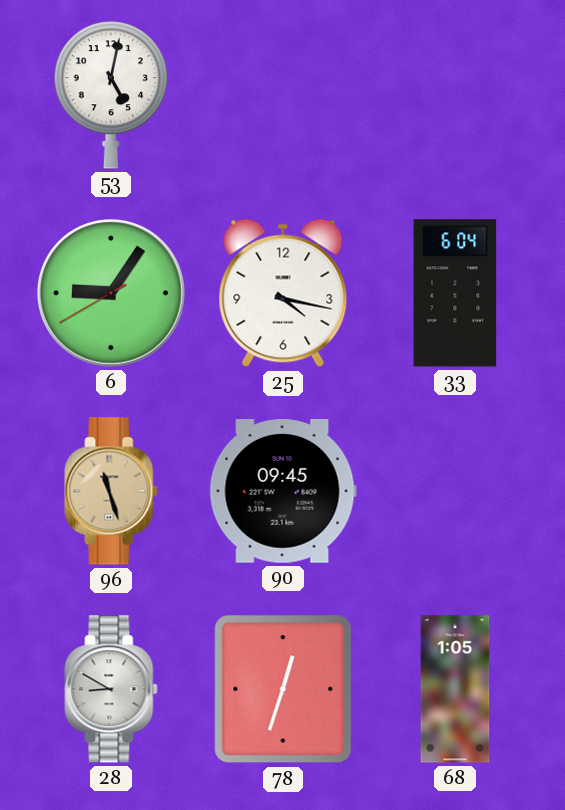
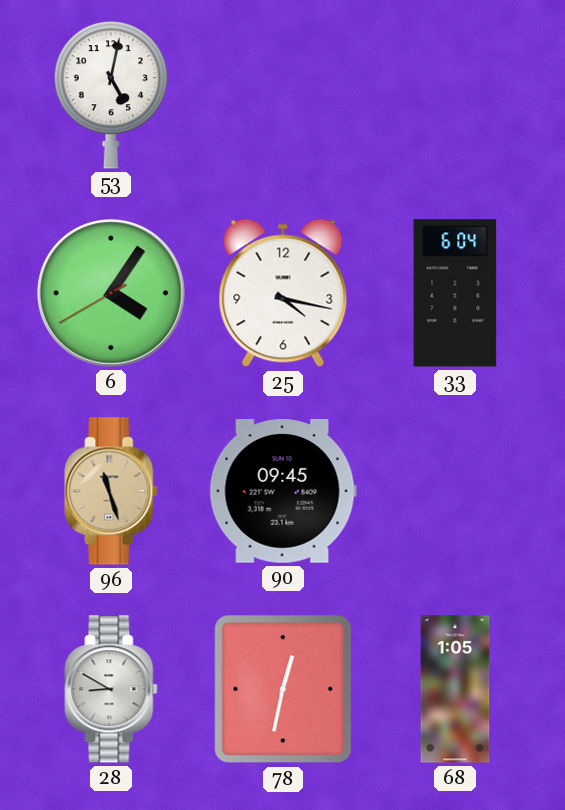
6: 9:05 -> 4:05 (111, 293)
78: 12:33 -> 12:32 (283, 689)
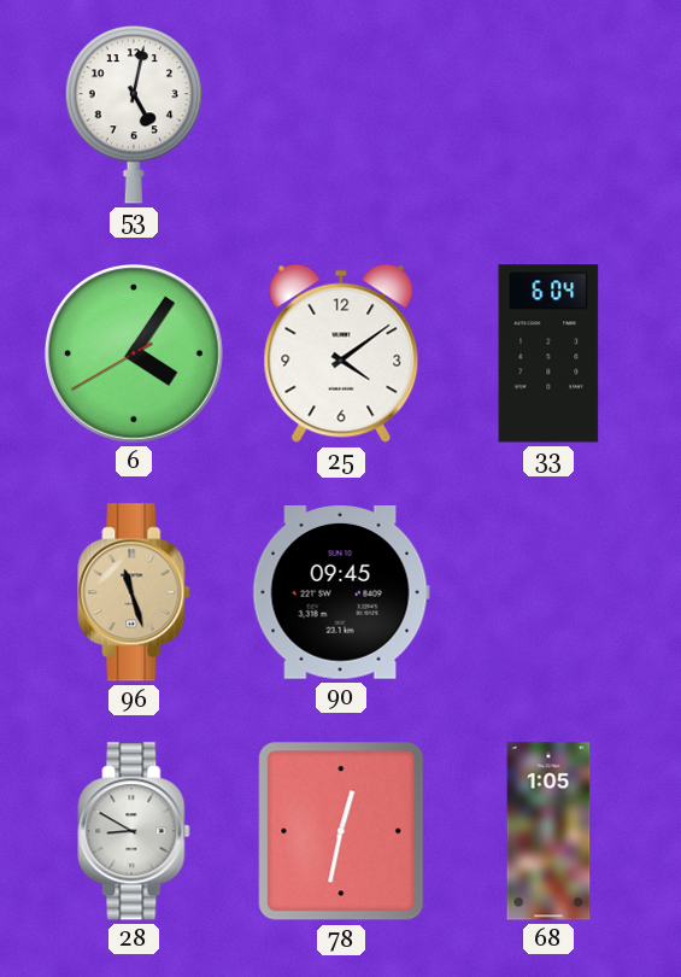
25: 4:17 -> 4:09 (341, 353)
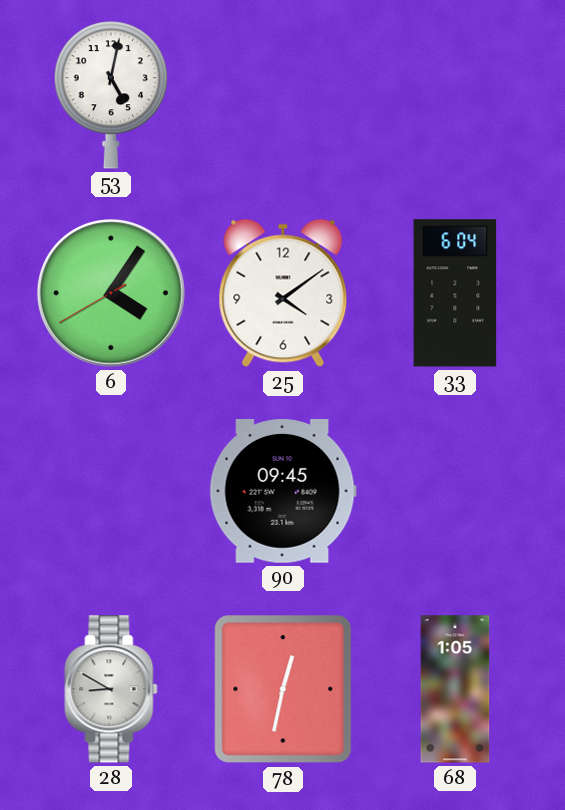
96: 11:27 -> none (134, 592)
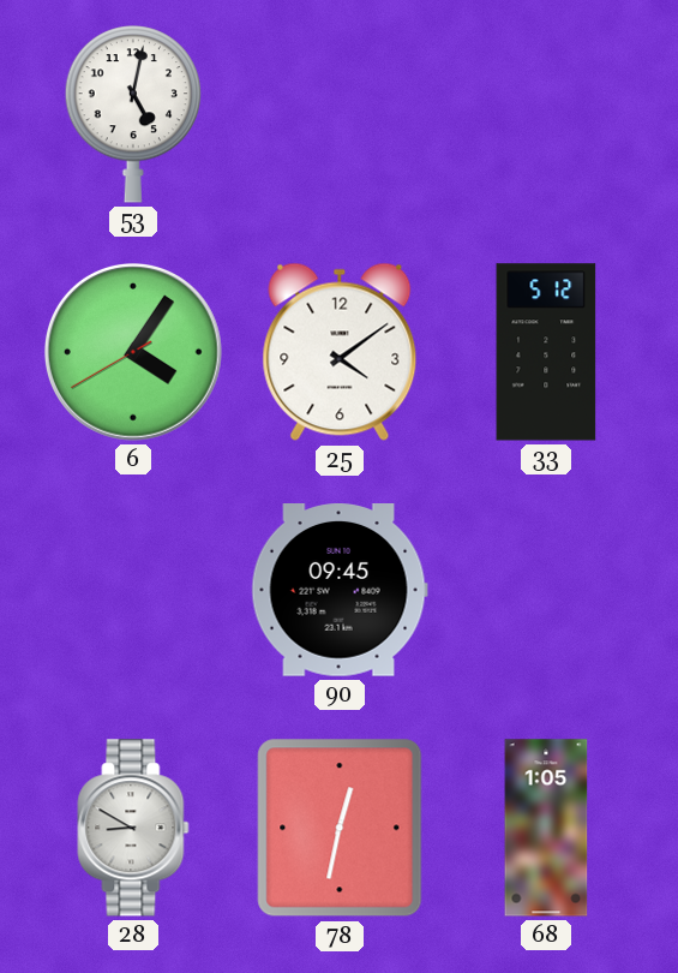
33: 6:04 -> 5:12 (546, 352)
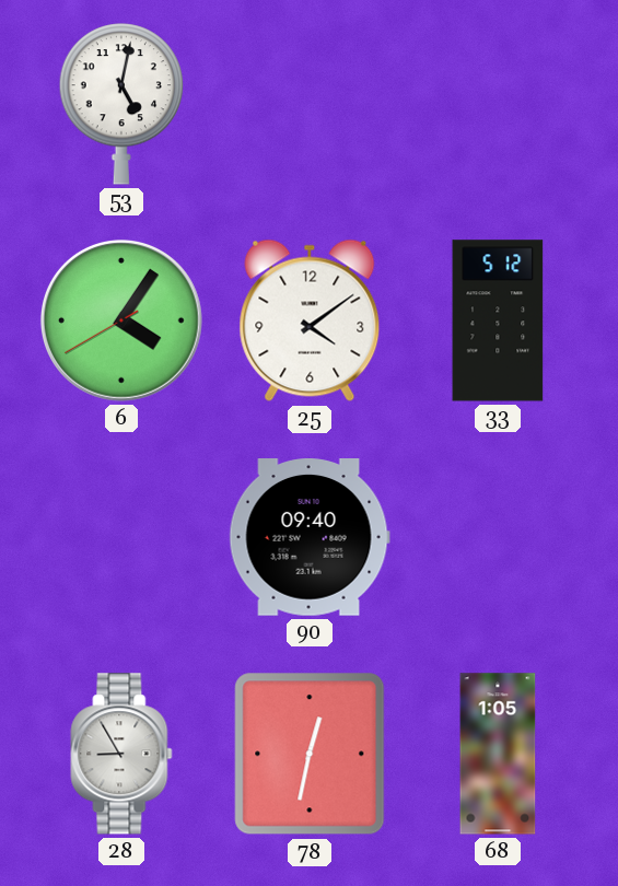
90: 09:45 -> 09:40 (310, 538)
28: 8:50 -> 8:55 (121, 754)
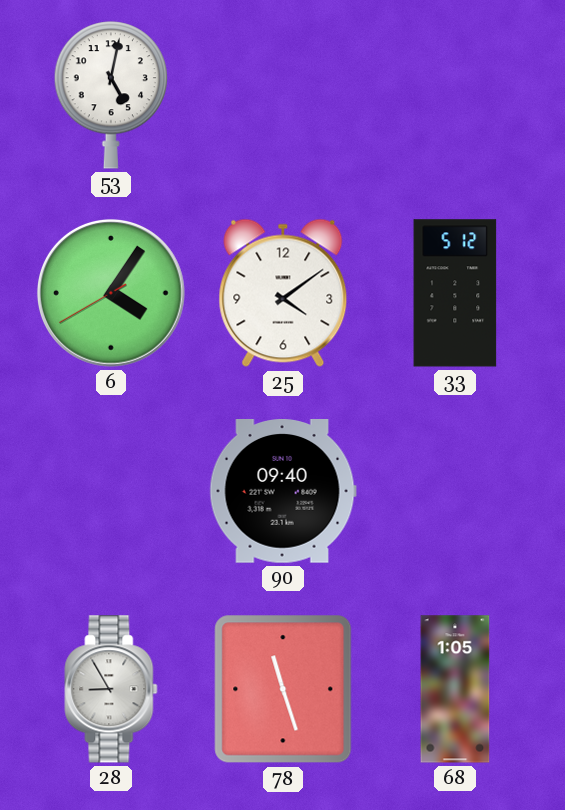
78: 12:32 -> 11:27 (283, 689)
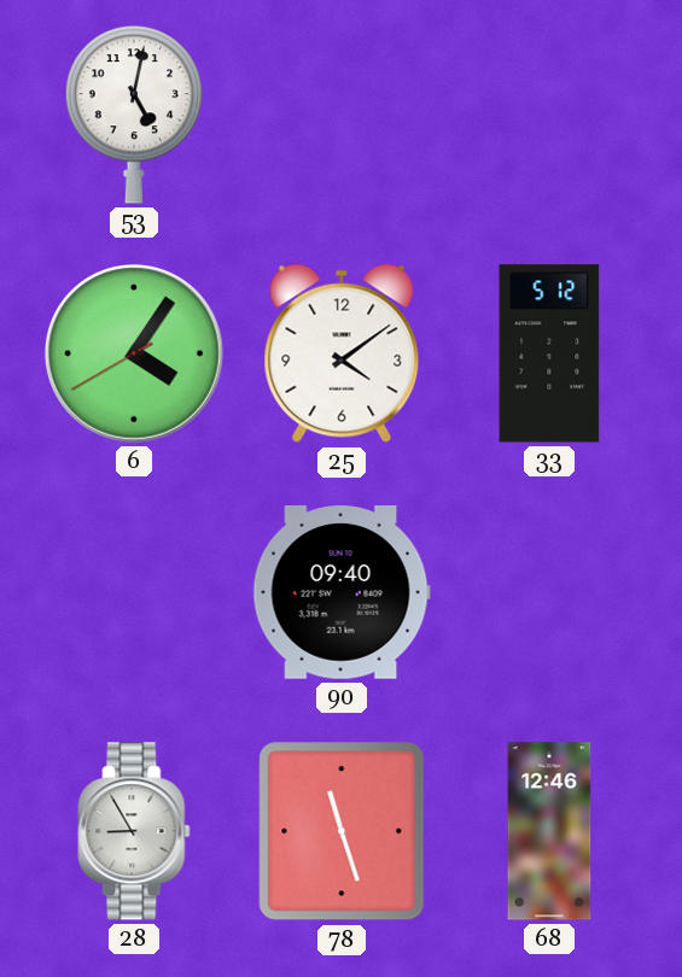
68: 1:05 -> 12:46 (549, 831)
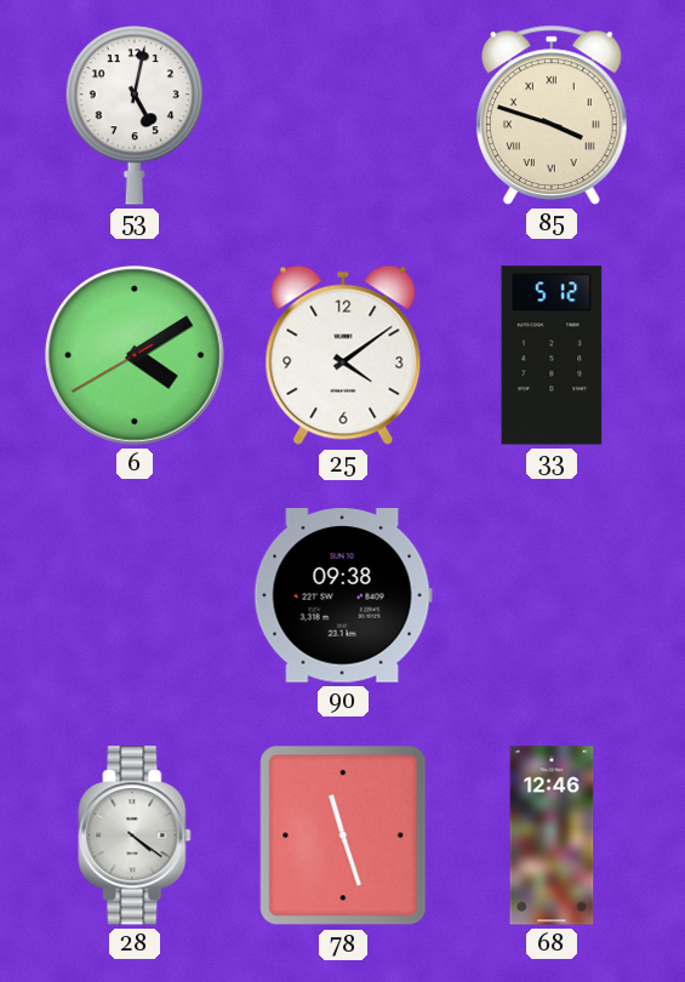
85: none -> 3:48 (552, 115)
6: 4:05 -> 4:09 (135, 355)
90: 09:40 -> 09:38 (343, 596)
28: 8:55 -> 4:21 (135, 835)
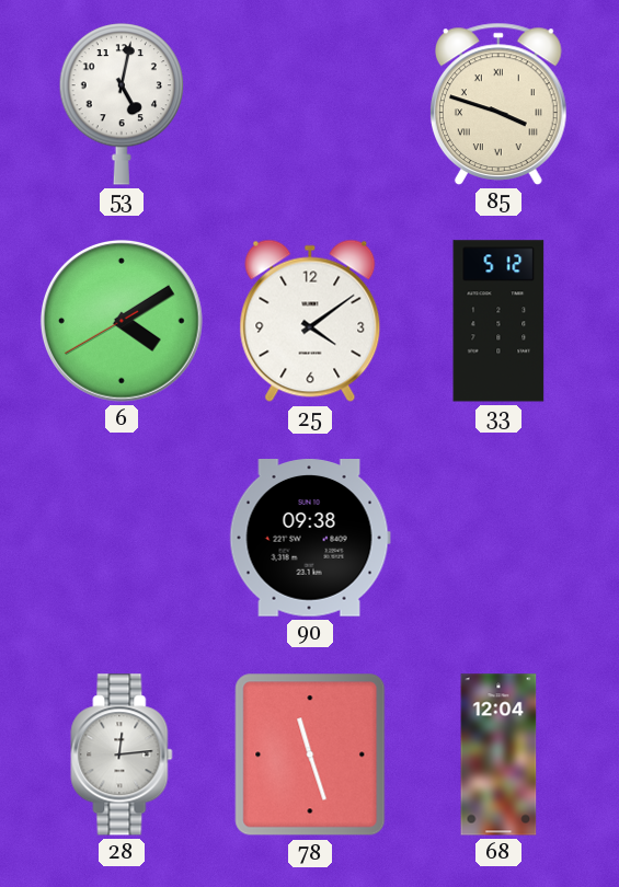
28: 4:21 -> 12:14 (122, 754)
68: 12:46 -> 12:04 (498, 754)
